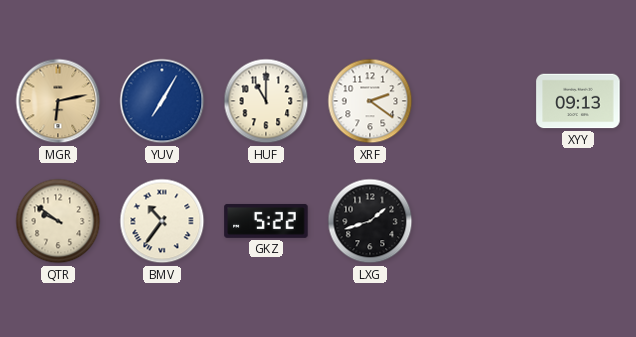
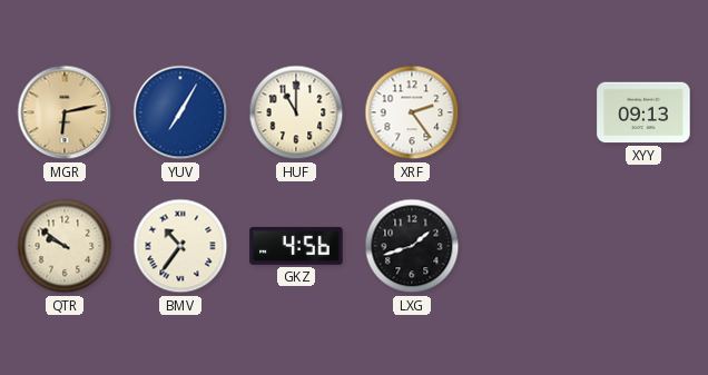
XRF: 2:21 -> 2:24 (412, 112)
GKZ: 5:22 -> 4:56 (296, 246)
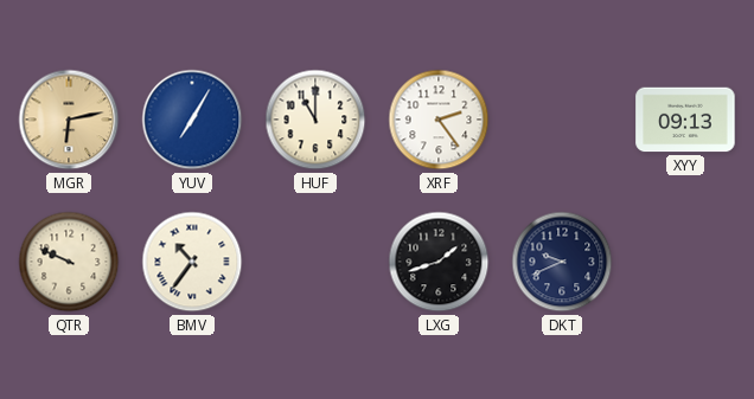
QTR: 9:51 -> 9:49 (69, 262)
GKZ: 4:56 -> none (296, 246)
DKT: none -> 9:41 (562, 262)
